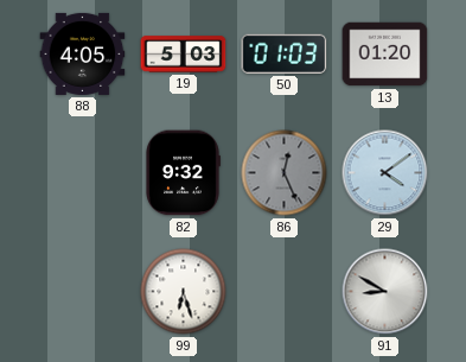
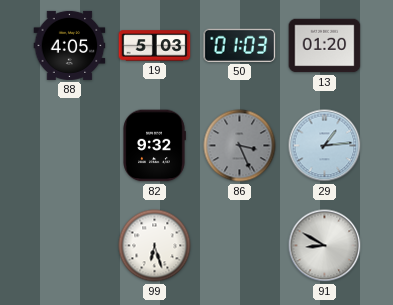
86: 12:26 -> 3:26 (240, 146)
29: 4:09 -> 1:14 (325, 146)
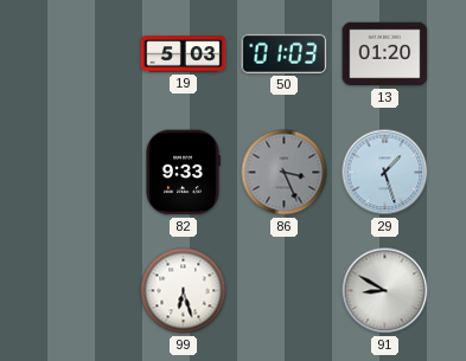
88: 4:05 -> none (70, 45)
82: 9:32 -> 9:33 (183, 173)
29: 1:14 -> 1:27 (385, 173)
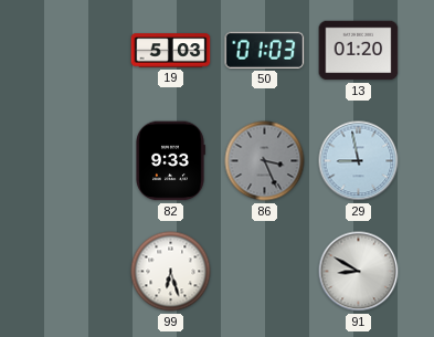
29: 1:27 -> 8:58 (359, 161)
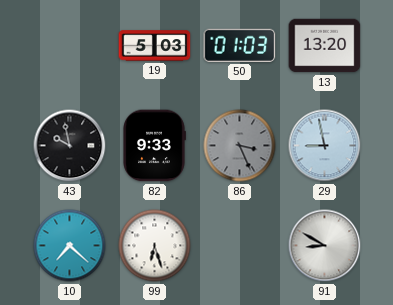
13: 01:20 -> 13:20 (325, 46)
43: none -> 9:58 (70, 146)
10: none -> 7:22 (70, 246)
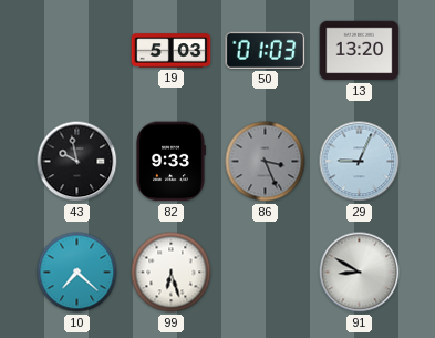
29: 8:58 -> 9:04 (360, 162)
